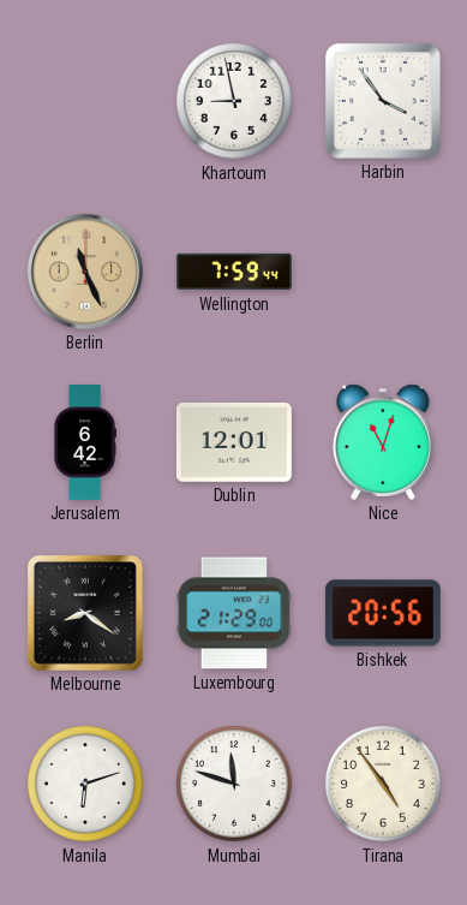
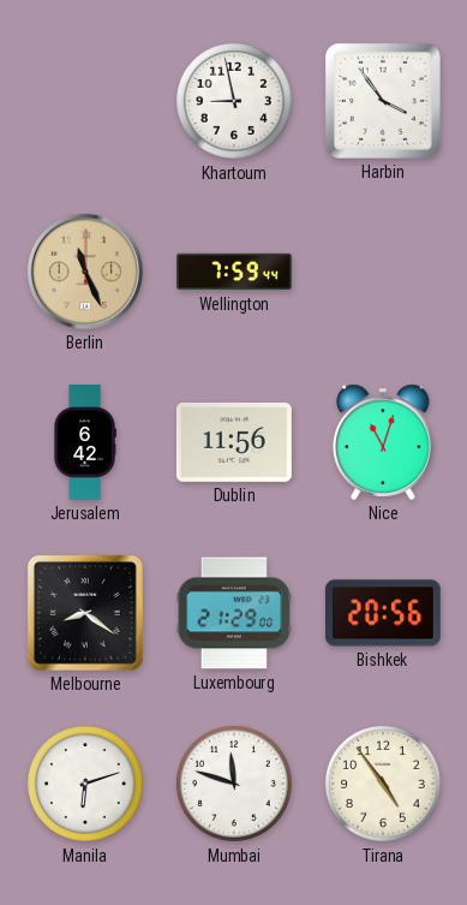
Dublin: 12:01 -> 11:56 (234, 442)
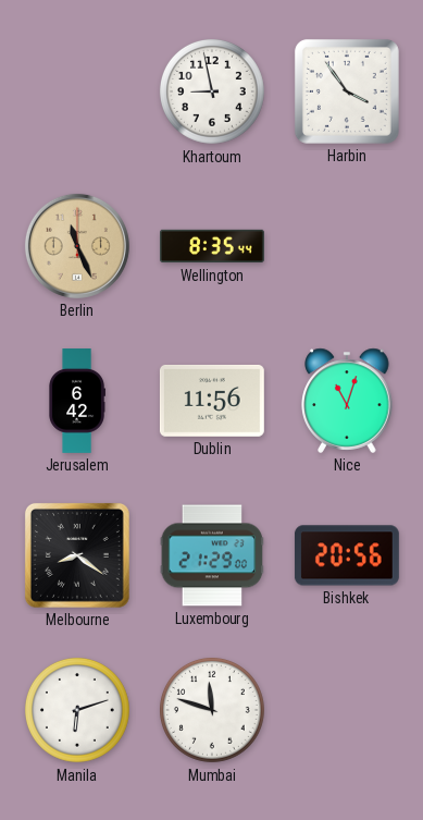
Wellington: 7:59 -> 8:35 (213, 246)
Tirana: 4:54 -> none (383, 784)
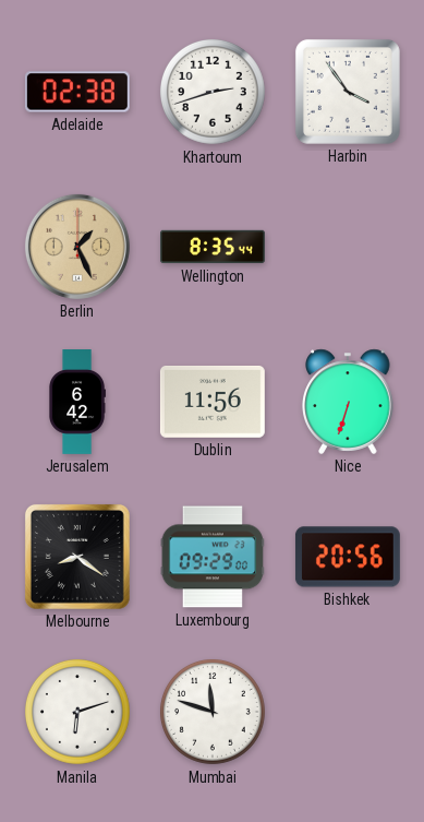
Adelaide: none -> 02:38 (77, 92)
Khartoum: 8:58 -> 2:42 (213, 92)
Berlin: 11:26 -> 1:26 (77, 247)
Nice: 11:03 -> 6:33 (348, 402)
Luxembourg: 21:29 -> 09:29 (213, 557)
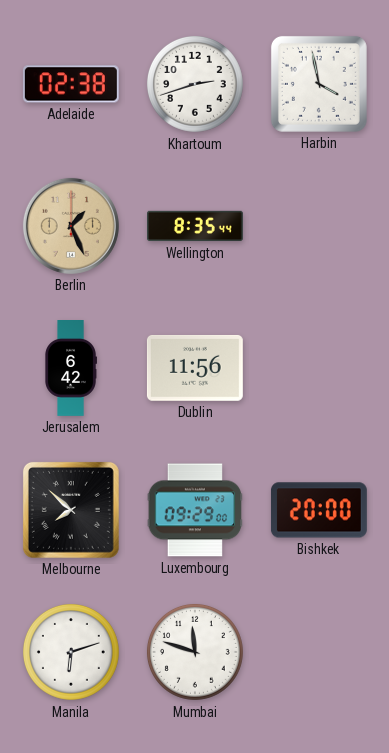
Harbin: 3:54 -> 3:58 (319, 84)
Nice: 6:33 -> none (348, 402)
Melbourne: 8:21 -> 7:52 (71, 510)
Bishkek: 20:56 -> 20:00 (319, 510)
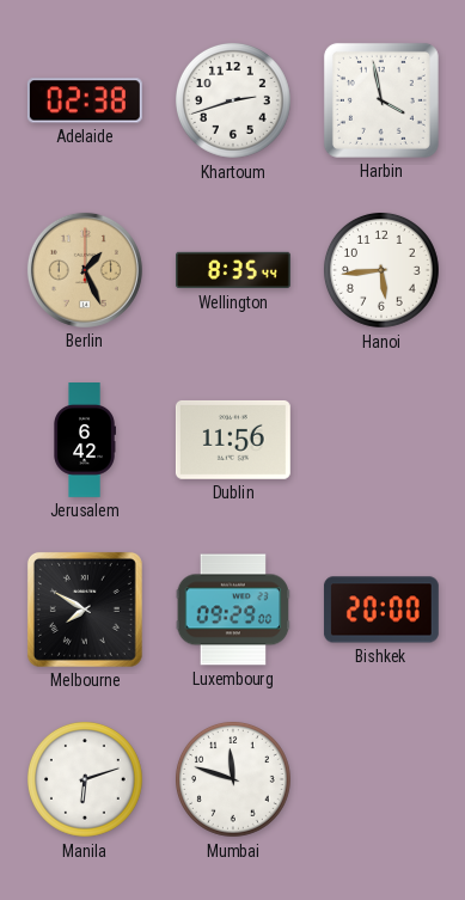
Hanoi: none -> 5:44 (381, 270)
Melbourne: 7:52 -> 7:50 (85, 610)
